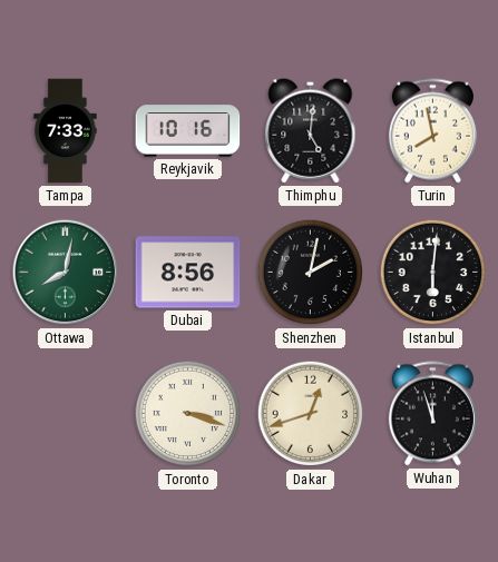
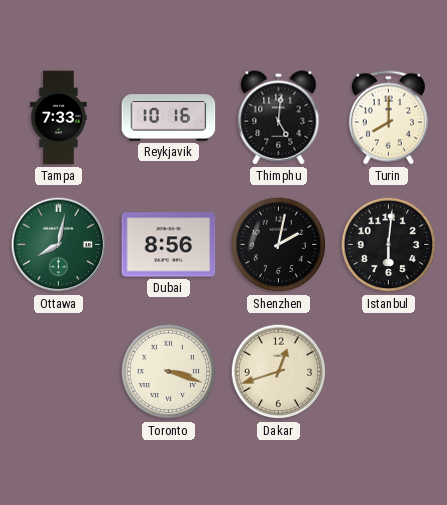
Turin: 7:58 -> 8:00 (388, 118)
Wuhan: 11:57 -> none (432, 414)
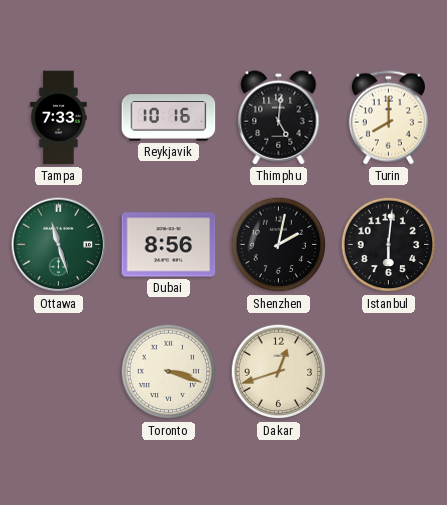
Ottawa: 8:02 -> 11:27 (59, 245)
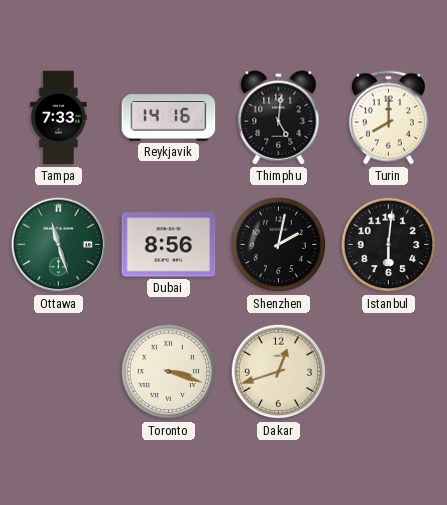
Reykjavik: 10:16 -> 14:16 (169, 118)
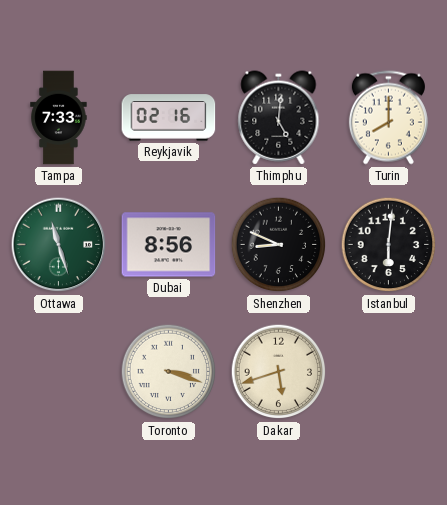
Reykjavik: 14:16 -> 02:16 (169, 118)
Shenzhen: 2:02 -> 8:49 (279, 245)
Dakar: 12:42 -> 5:42 (279, 372)
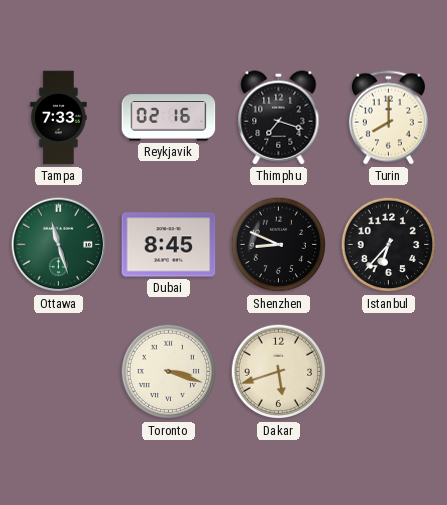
Thimphu: 5:01 -> 7:18 (279, 118)
Dubai: 8:56 -> 8:45 (169, 245)
Istanbul: 6:01 -> 6:37 (389, 245)
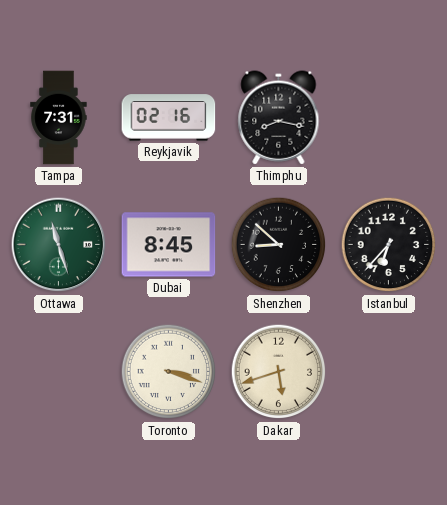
Tampa: 7:33 -> 7:31 (59, 118)
Thimphu: 7:18 -> 8:17 (279, 118)
Turin: 8:00 -> none (388, 118)
Shenzhen: 8:49 -> 8:52 (279, 245)
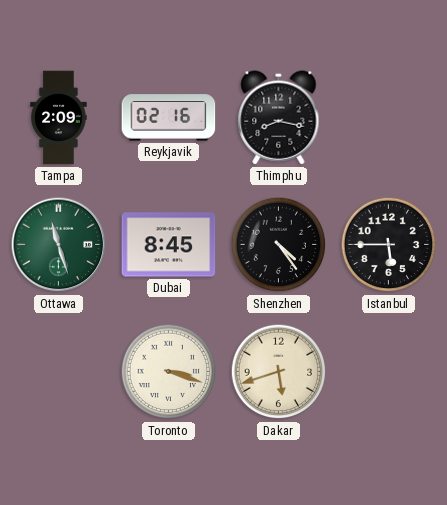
Tampa: 7:31 -> 2:09 (59, 118)
Shenzhen: 8:52 -> 4:24 (279, 245)
Istanbul: 6:37 -> 5:45 (389, 245)
